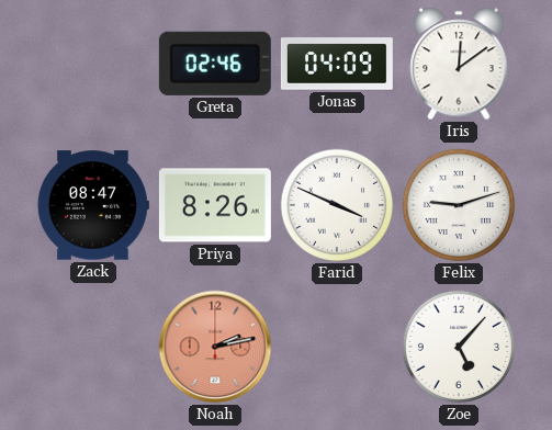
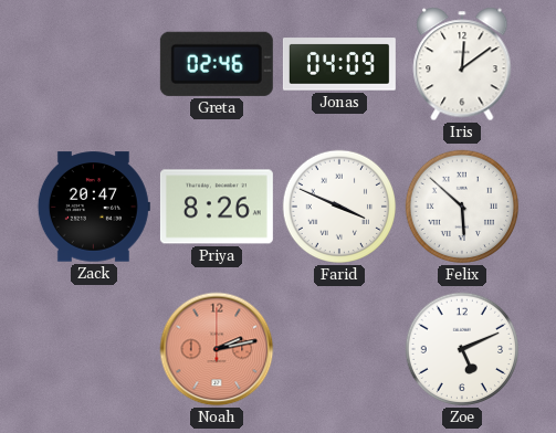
Zack: 08:47 -> 20:47 (94, 207)
Felix: 9:12 -> 5:52 (462, 207)
Zoe: 5:07 -> 5:11 (462, 349)
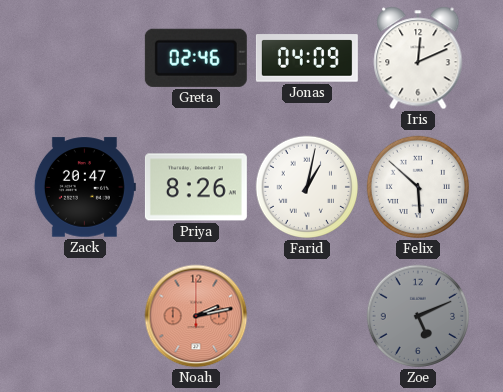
Iris: 12:09 -> 12:11 (418, 58)
Farid: 3:49 -> 1:02 (307, 187)
Zoe dial: white -> grey (418, 316)
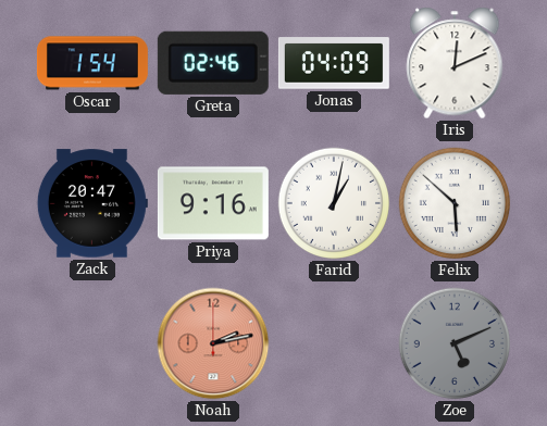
Oscar: none -> 1:54 (92, 63)
Priya: 8:26 -> 9:16 (213, 203)
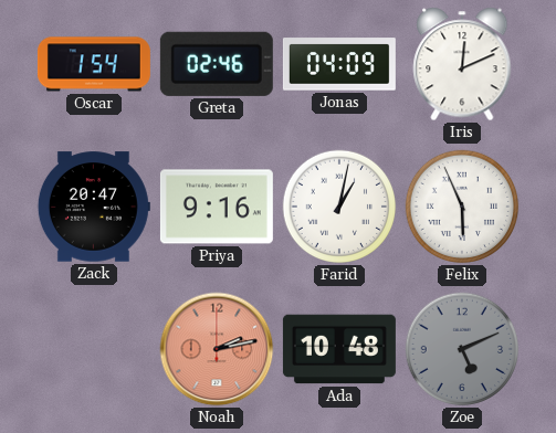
Felix: 5:52 -> 5:56 (462, 207)
Ada: none -> 10:48 (339, 349)
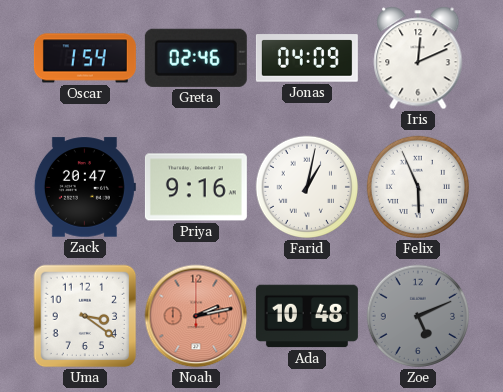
Uma: none -> 3:21 (85, 316)
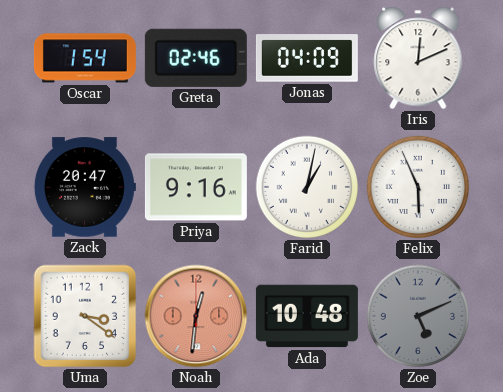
Noah: 2:13 -> 12:31 (196, 316)
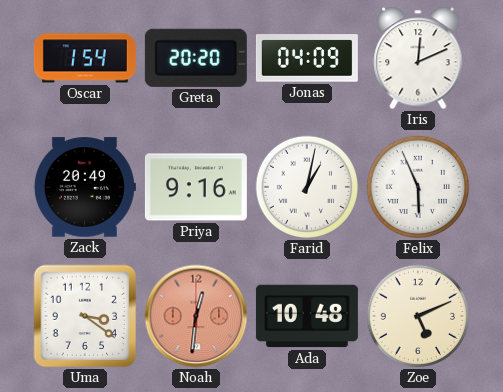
Greta: 02:46 -> 20:20 (196, 58)
Zack: 20:47 -> 20:49 (85, 187)
Zoe dial: grey -> cream (418, 316)
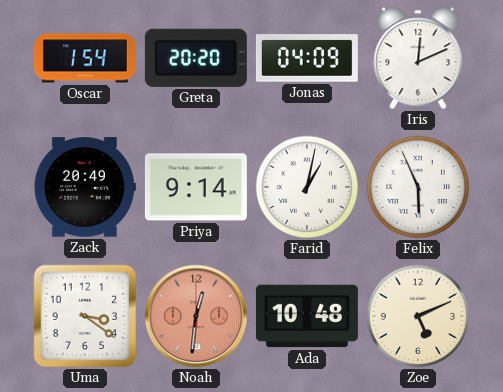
Priya: 9:16 -> 9:14 (196, 187)
